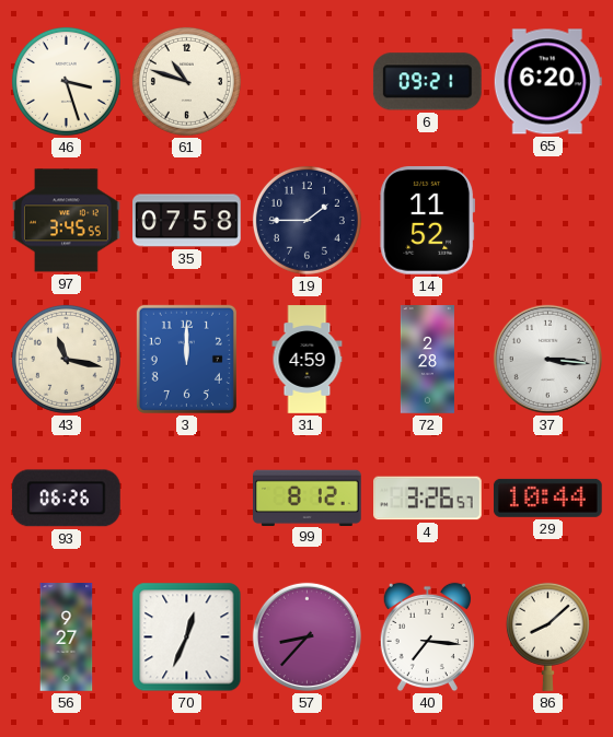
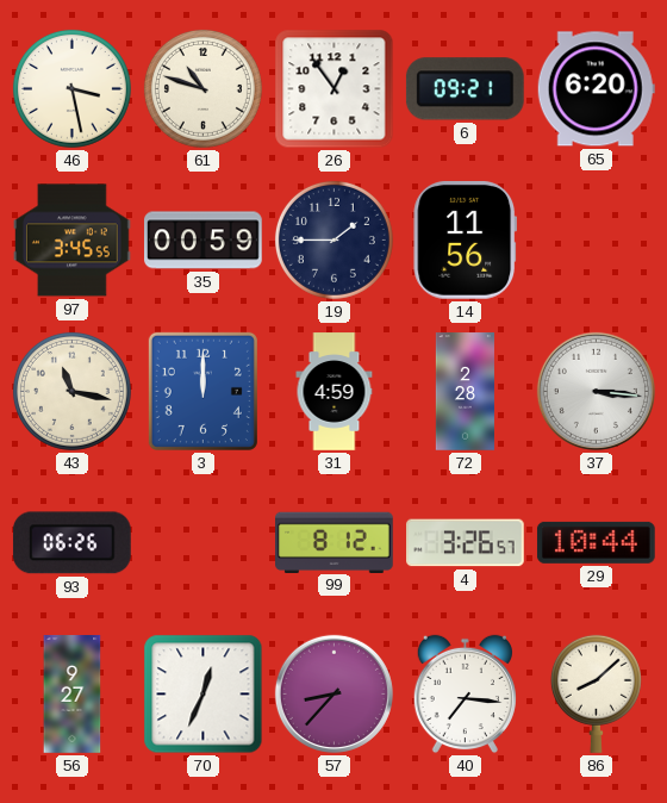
46: 3:27 -> 3:28 (71, 88)
26: none -> 12:54 (335, 89)
35: 07:58 -> 00:59 (204, 241)
14: 11:52 -> 11:56 (465, 239)
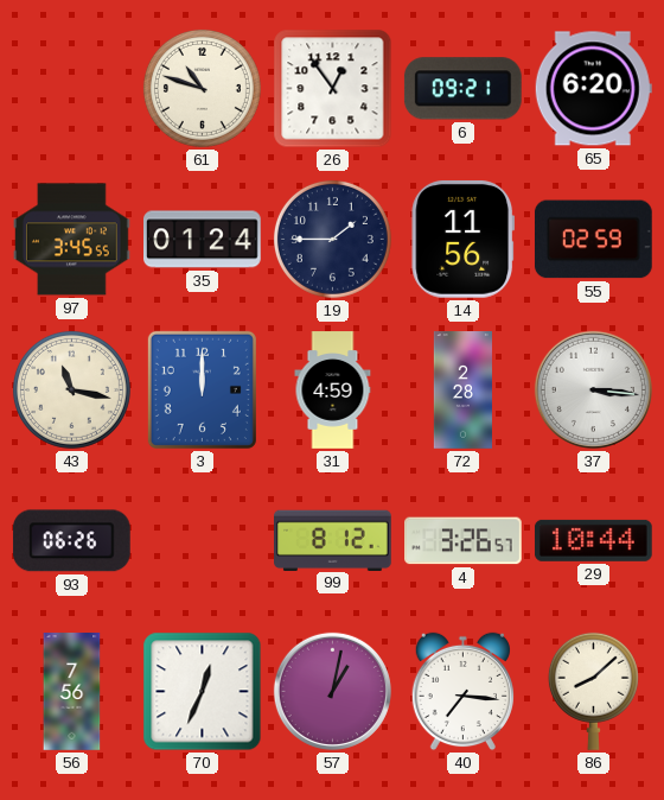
46: 3:28 -> none (71, 88)
35: 00:59 -> 01:24 (203, 240)
55: none -> 02:59 (593, 240)
56: 9:27 -> 7:56 (72, 692)
57: 8:37 -> 1:02 (332, 691)
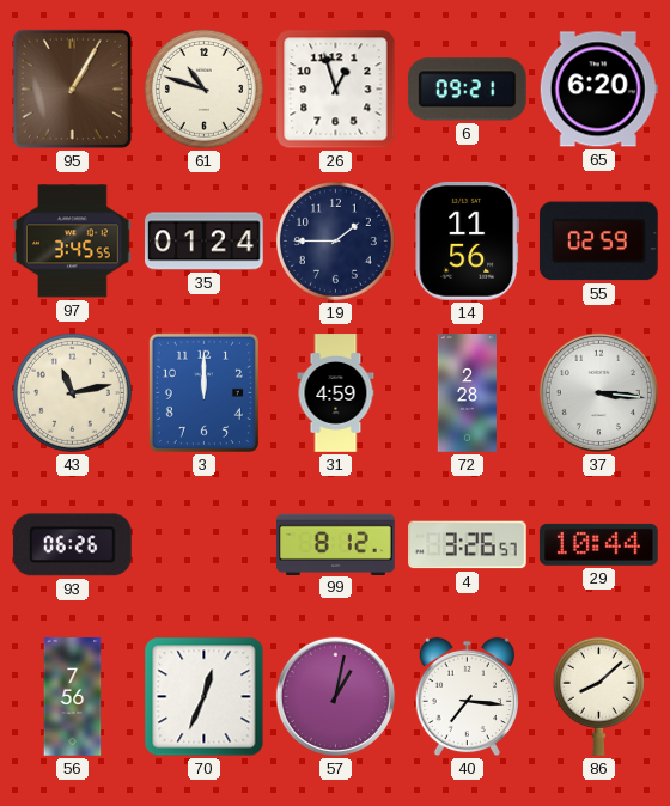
95: none -> 1:05 (72, 88)
26: 12:54 -> 12:57 (336, 90)
43: 11:17 -> 11:13 (72, 392)
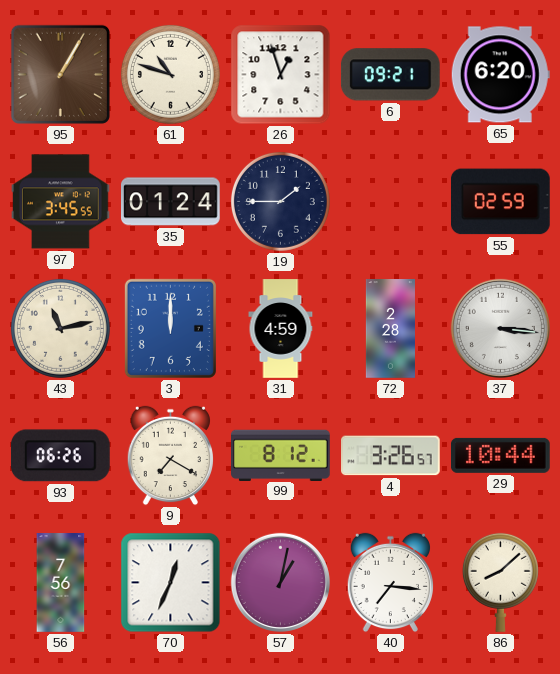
14: 11:56 -> none (467, 240)
9: none -> 7:20 (170, 456)
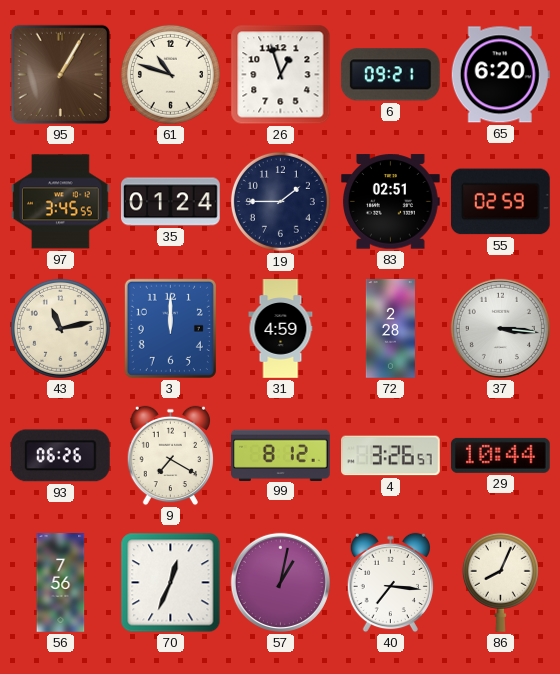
83: none -> 02:51 (391, 202)
86: 8:08 -> 8:04 (500, 582)
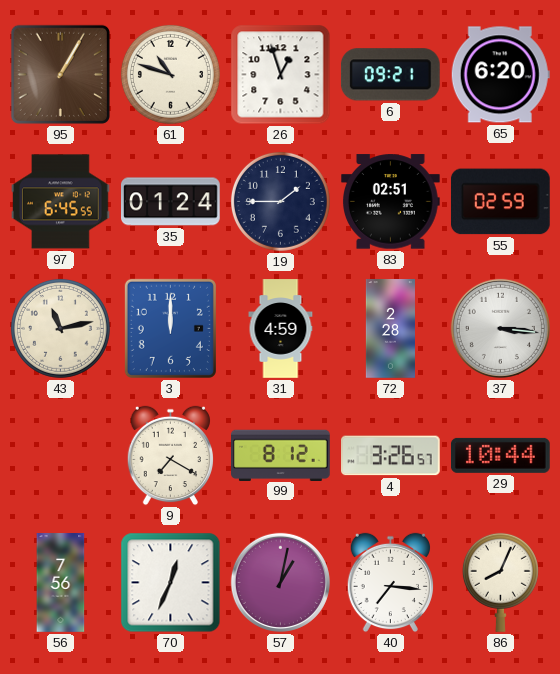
97: 3:45 -> 6:45 (61, 202)
93: 06:26 -> none (60, 456)
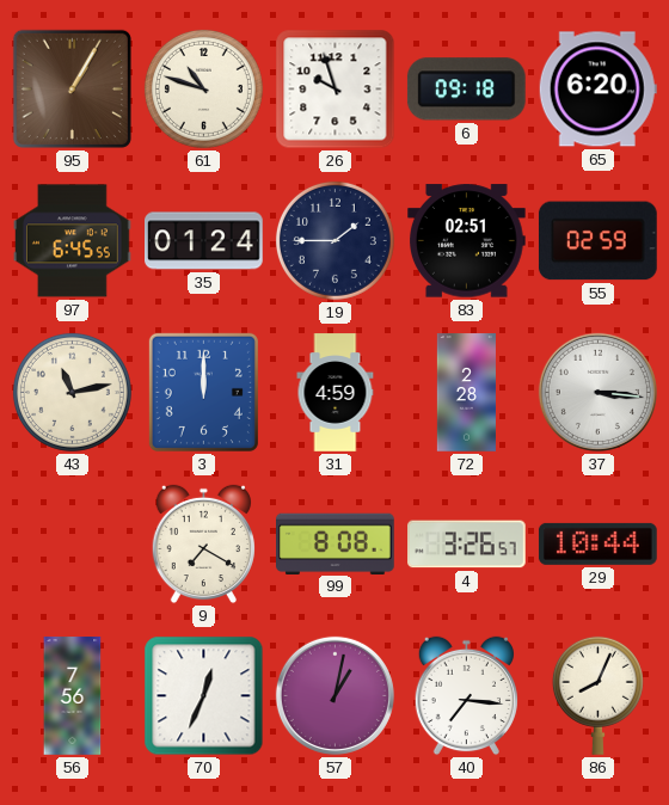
26: 12:57 -> 9:57 (336, 90)
6: 09:21 -> 09:18 (466, 90)
99: 8:12 -> 8:08 (336, 543)
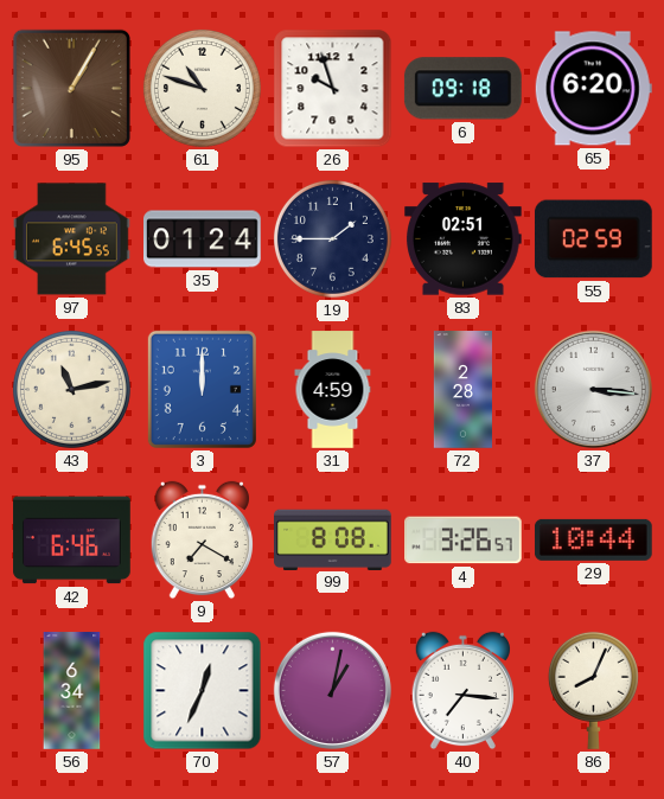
42: none -> 6:46 (72, 541)
56: 7:56 -> 6:34 (72, 691)
